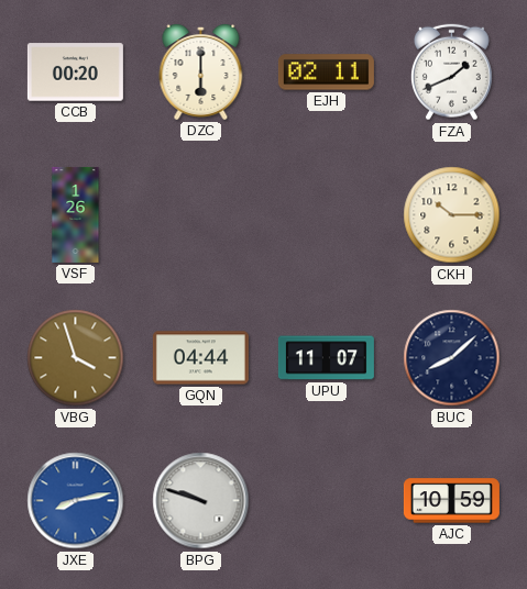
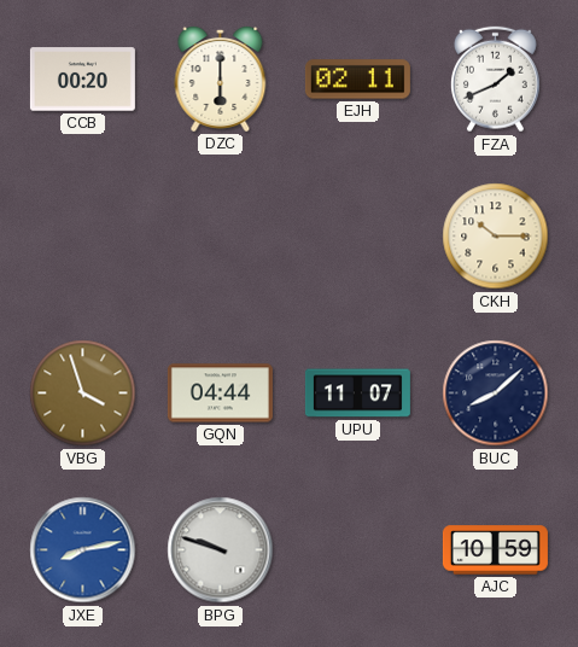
VSF: 1:26 -> none (76, 214)
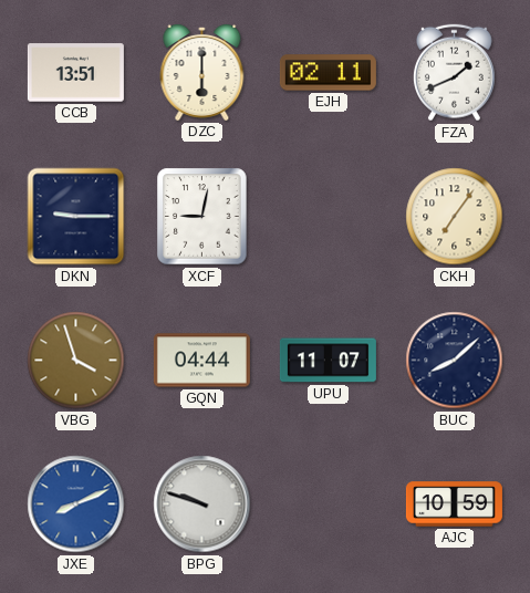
CCB: 00:20 -> 13:51 (75, 73)
DKN: none -> 9:15 (76, 217)
XCF: none -> 9:02 (202, 217)
CKH: 10:15 -> 7:06 (455, 217)
JXE: 8:13 -> 8:11 (76, 504)
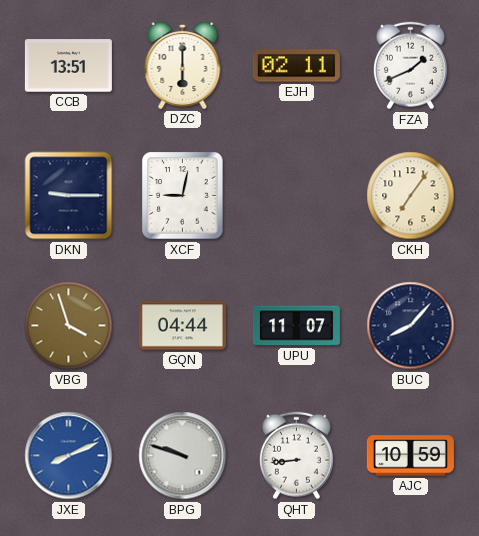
BUC: 8:08 -> 8:07 (411, 326)
QHT: none -> 8:44 (296, 456)
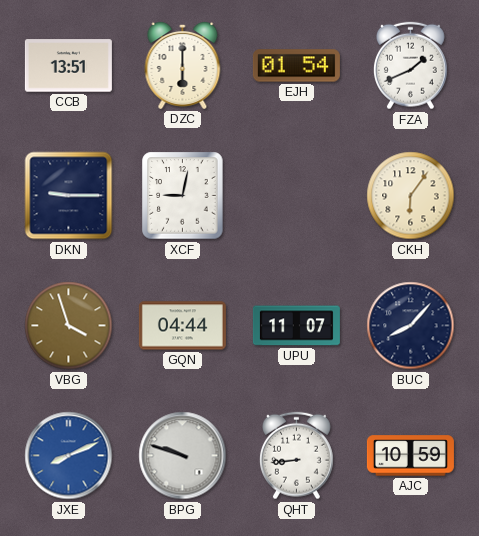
EJH: 02:11 -> 01:54 (296, 66)
CKH: 7:06 -> 6:06 (411, 196)
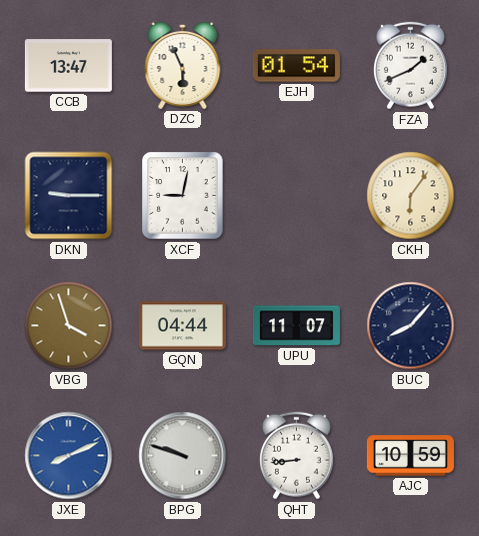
CCB: 13:51 -> 13:47 (68, 66)
DZC: 6:00 -> 5:56 (183, 65)
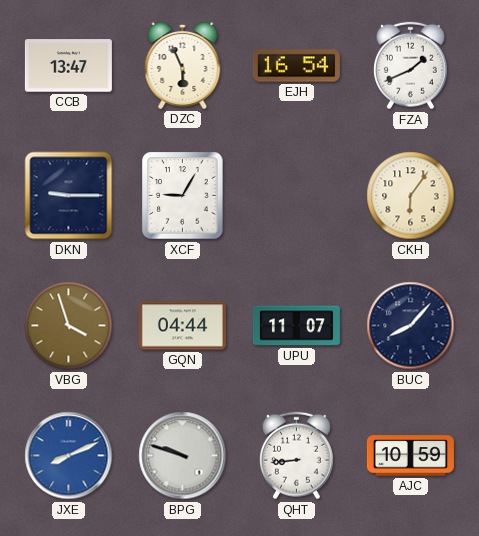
EJH: 01:54 -> 16:54 (296, 66)
XCF: 9:02 -> 9:05 (183, 196)
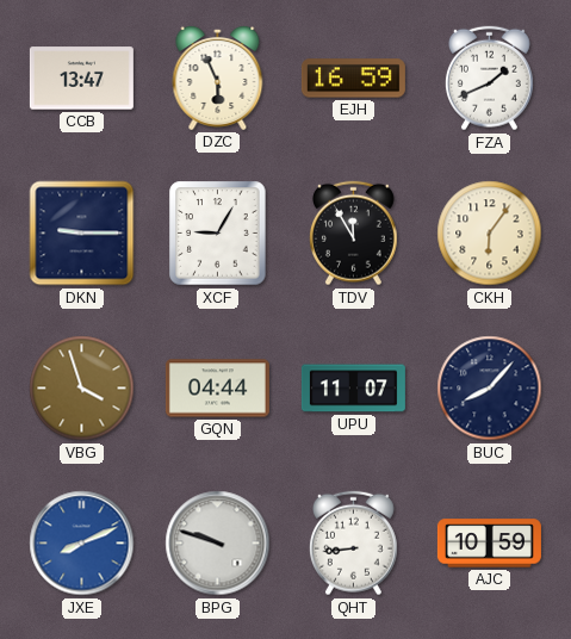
EJH: 16:54 -> 16:59 (353, 79)
TDV: none -> 11:55 (353, 234)
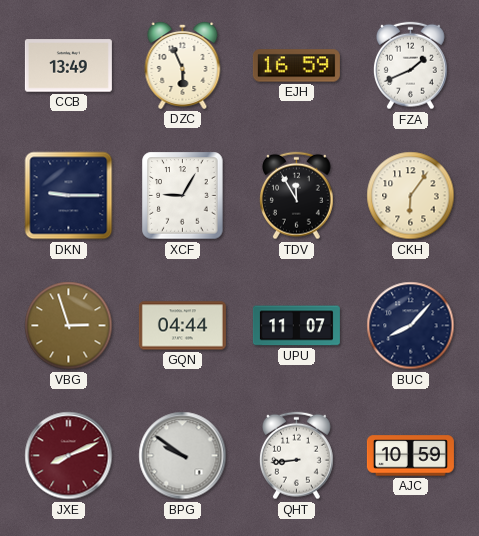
CCB: 13:47 -> 13:49 (68, 66)
VBG: 3:57 -> 2:57 (69, 326)
JXE dial: blue -> burgundy (69, 456)
BPG: 9:48 -> 9:51 (183, 456)
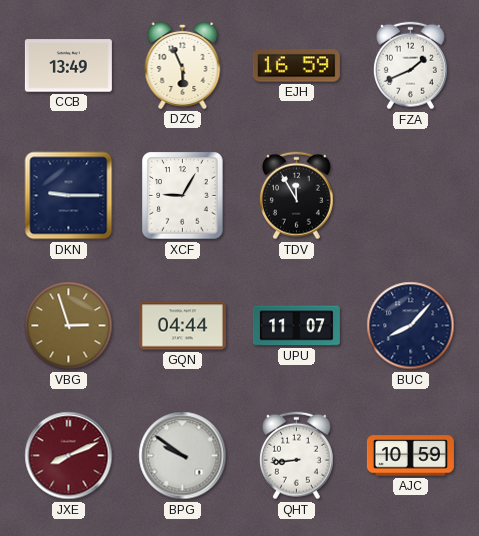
CKH: 6:06 -> none (411, 196)
